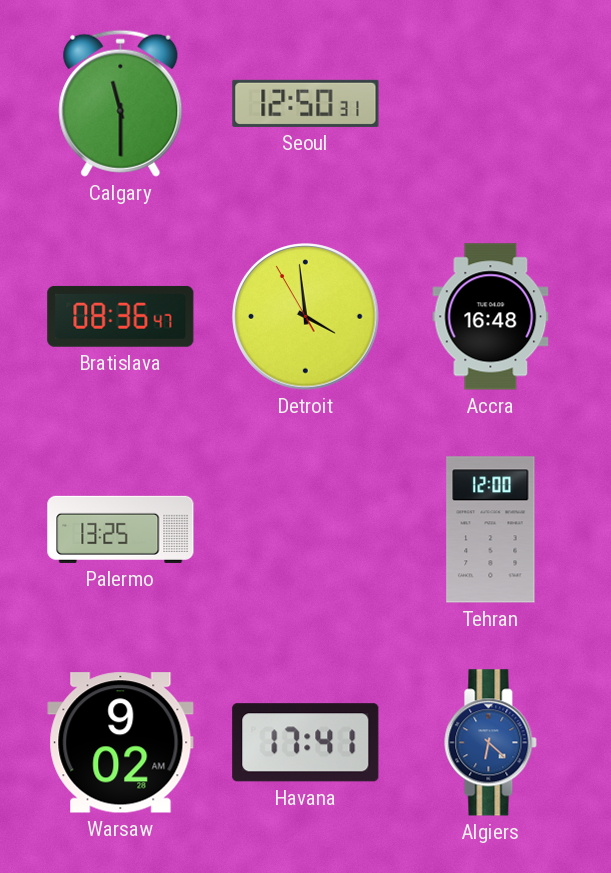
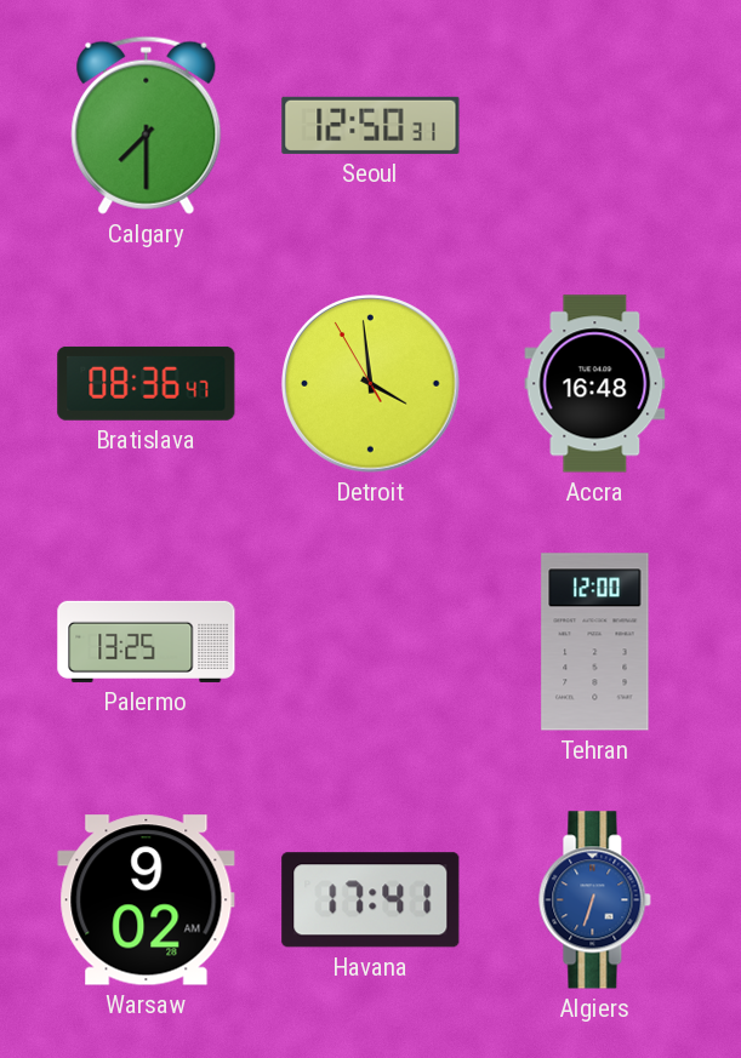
Calgary: 11:30 -> 7:30 (147, 125)
Algiers: 6:22 -> 6:33 (595, 900)
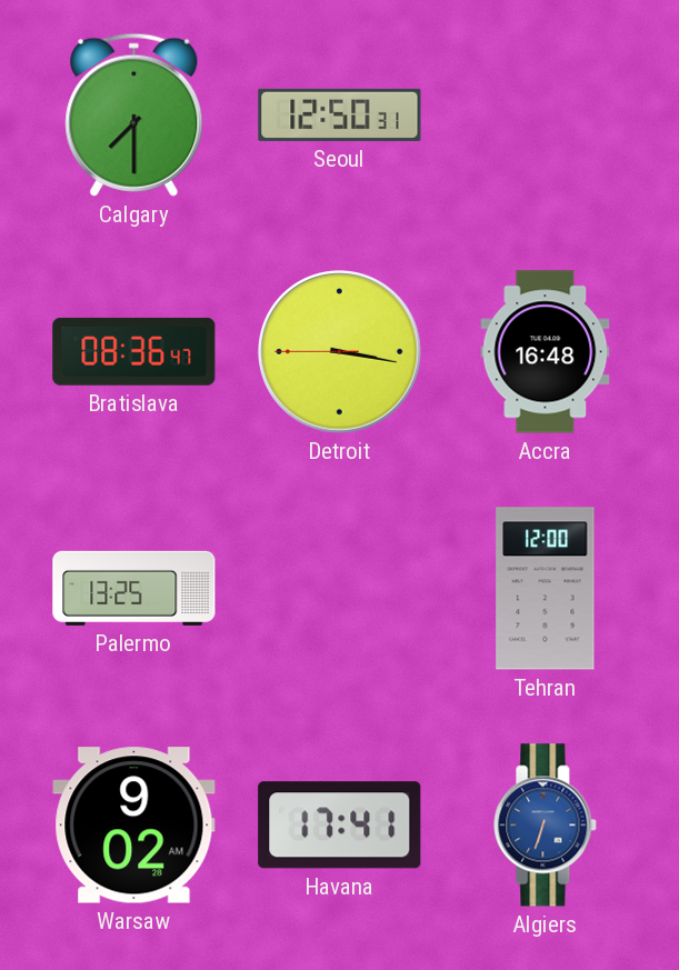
Detroit: 3:58 -> 3:16 (340, 352)
